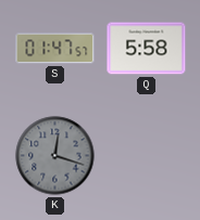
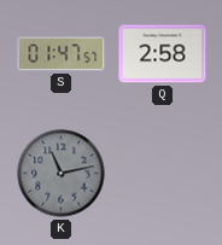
Q: 5:58 -> 2:58 (163, 54)
K: 12:18 -> 11:13 (62, 174)
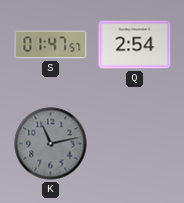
Q: 2:58 -> 2:54 (135, 45)
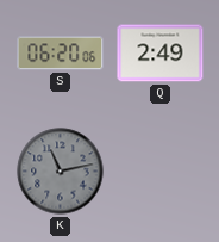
S: 01:47 -> 06:20 (61, 54)
Q: 2:54 -> 2:49 (161, 54)
